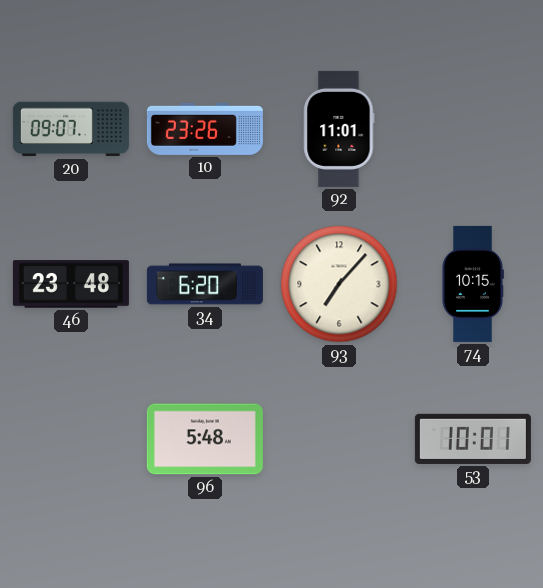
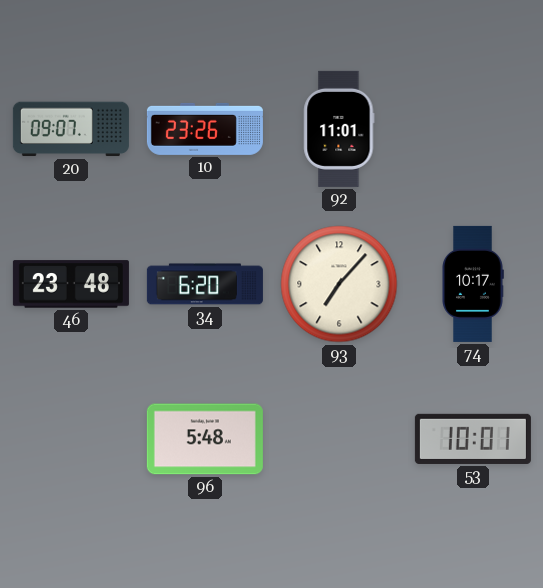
74: 10:15 -> 10:17 (473, 284)
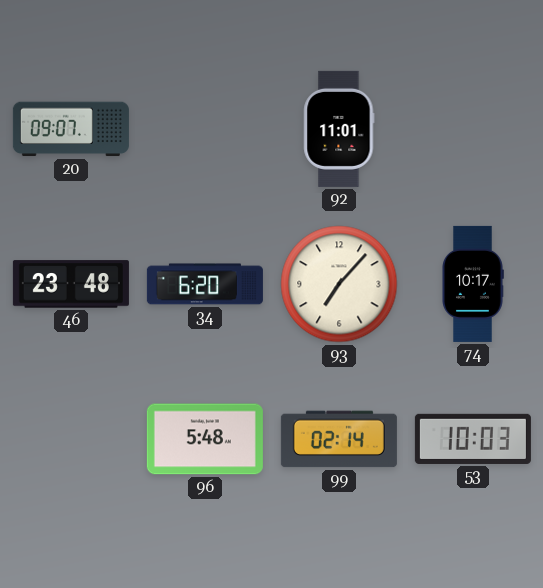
10: 23:26 -> none (205, 129)
99: none -> 02:14 (339, 439)
53: 10:01 -> 10:03 (473, 439)
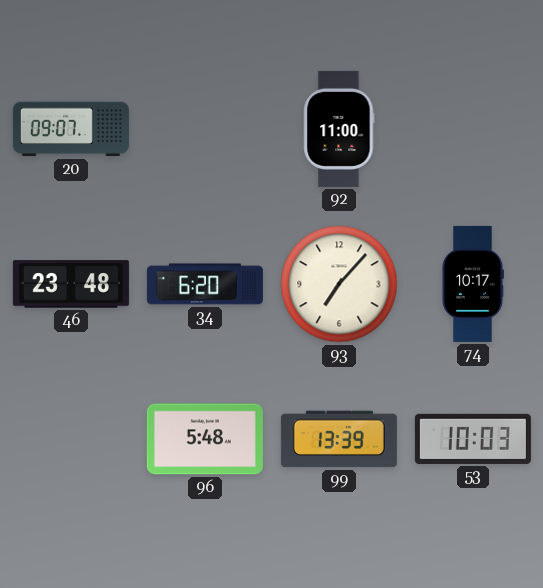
92: 11:01 -> 11:00 (339, 129)
99: 02:14 -> 13:39 (339, 439)
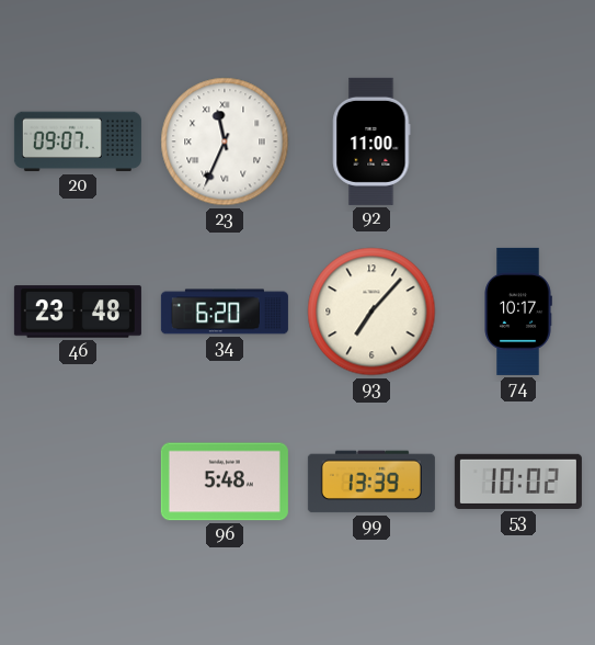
23: none -> 11:34 (225, 142)
53: 10:03 -> 10:02 (518, 482)
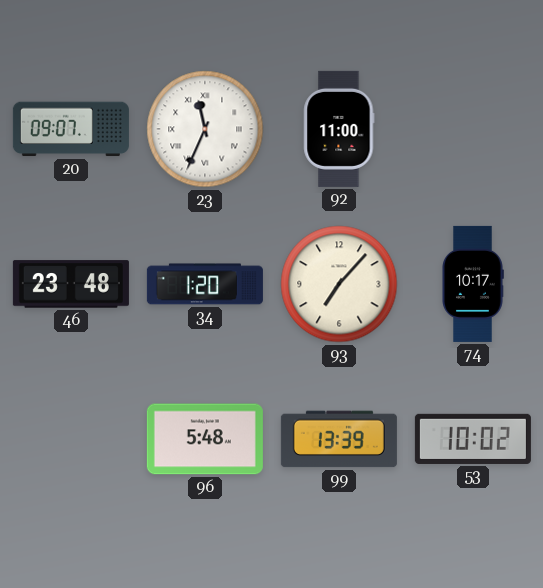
34: 6:20 -> 1:20 (205, 284)
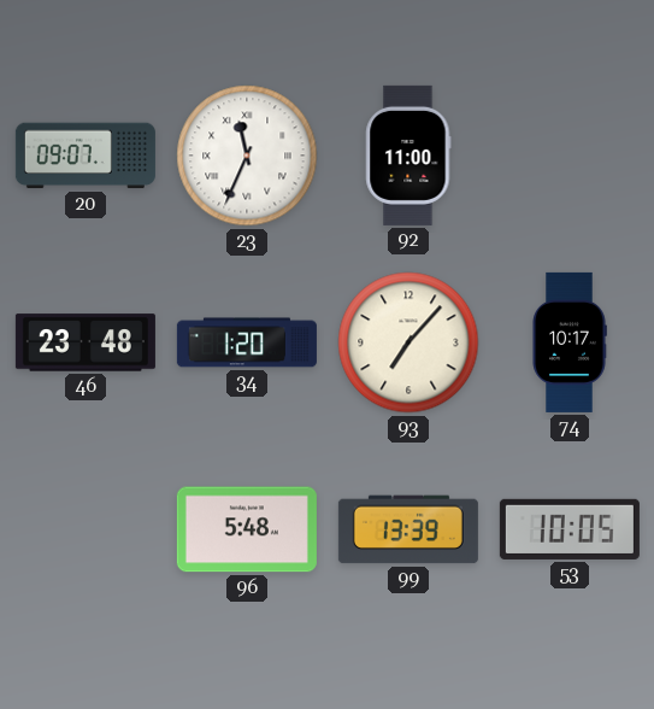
53: 10:02 -> 10:05 (570, 529)
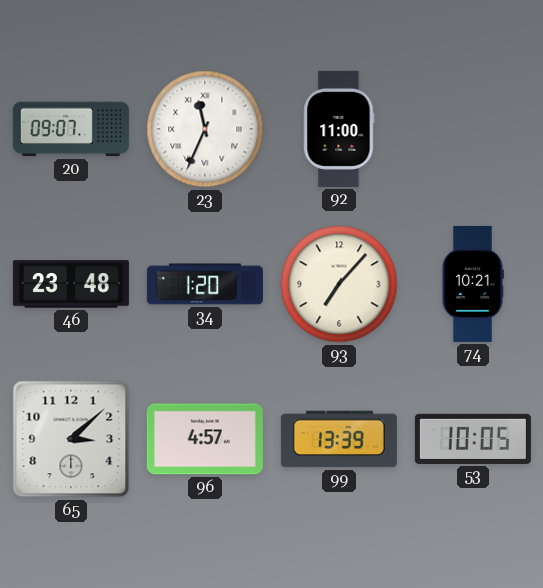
74: 10:17 -> 10:21 (473, 284)
65: none -> 3:08 (71, 439)
96: 5:48 -> 4:57 (205, 439)
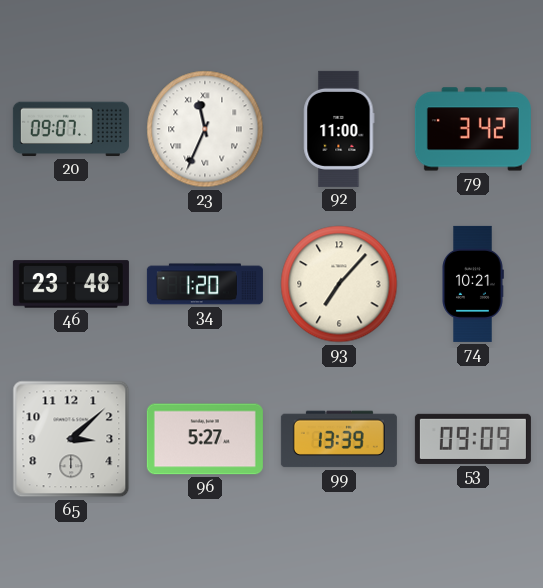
79: none -> 3:42 (473, 129)
96: 4:57 -> 5:27 (205, 439)
53: 10:05 -> 09:09 (473, 439)
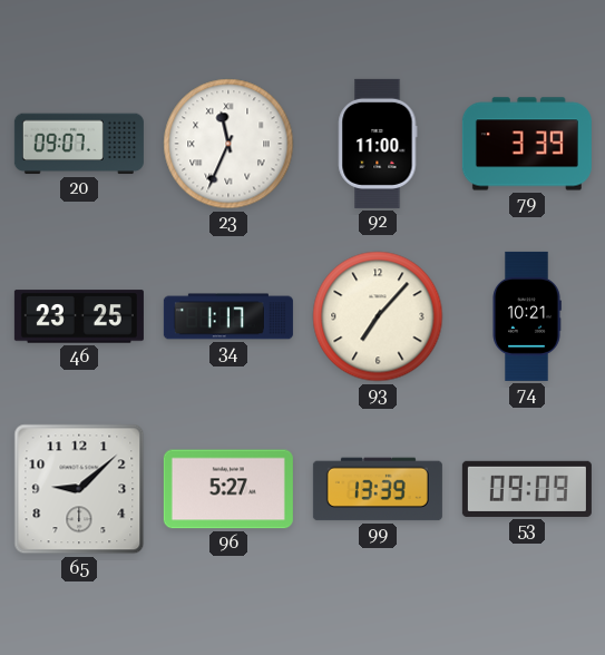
79: 3:42 -> 3:39 (527, 144)
46: 23:48 -> 23:25 (79, 316)
34: 1:20 -> 1:17 (228, 316)
65: 3:08 -> 9:08 (79, 489)
